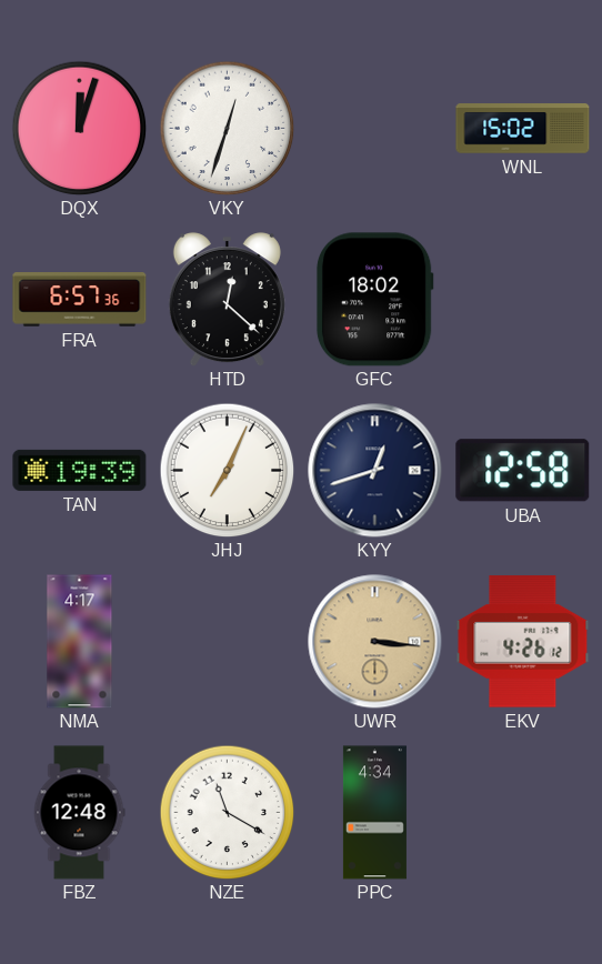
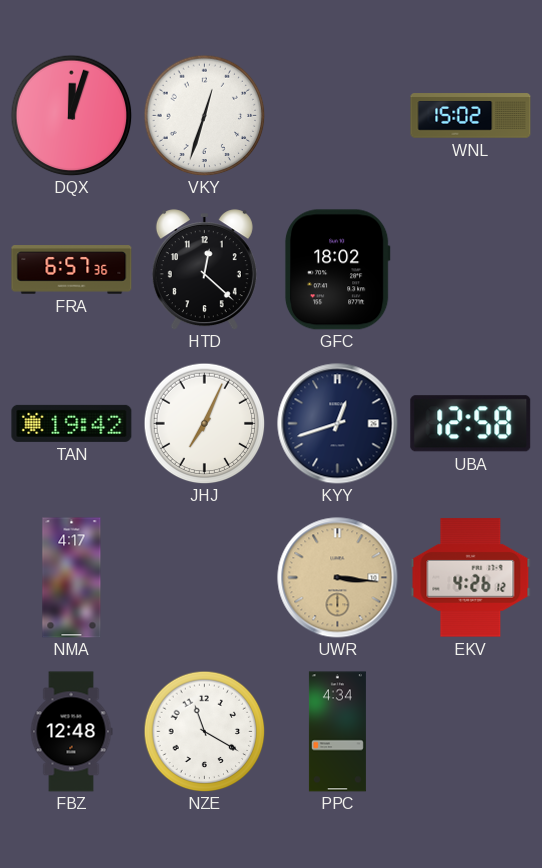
TAN: 19:39 -> 19:42 (72, 423)
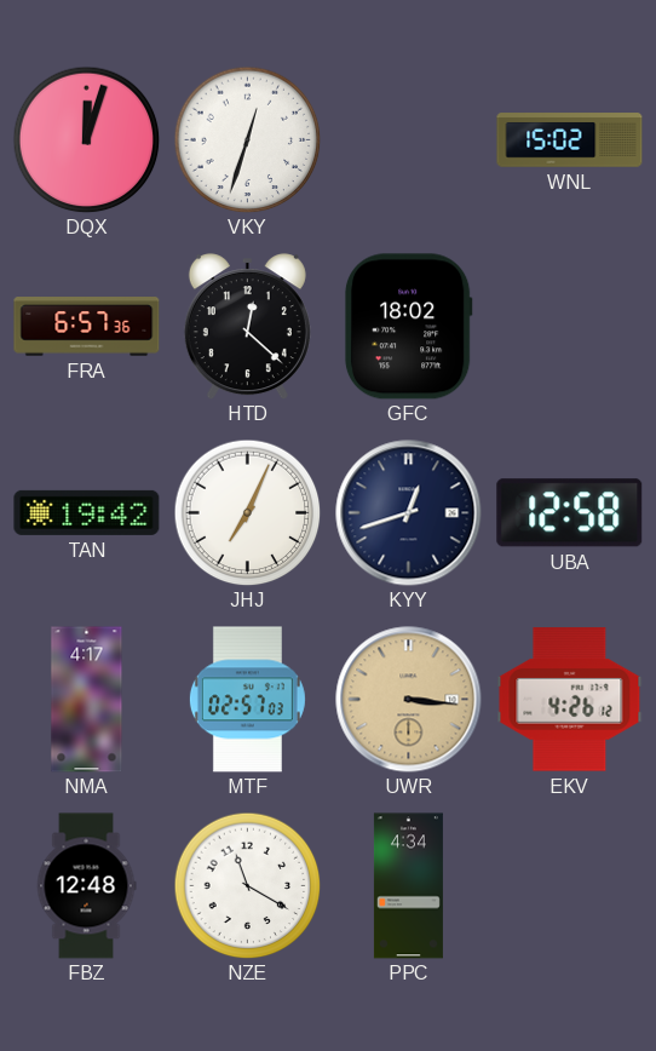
MTF: none -> 02:57 (247, 700)
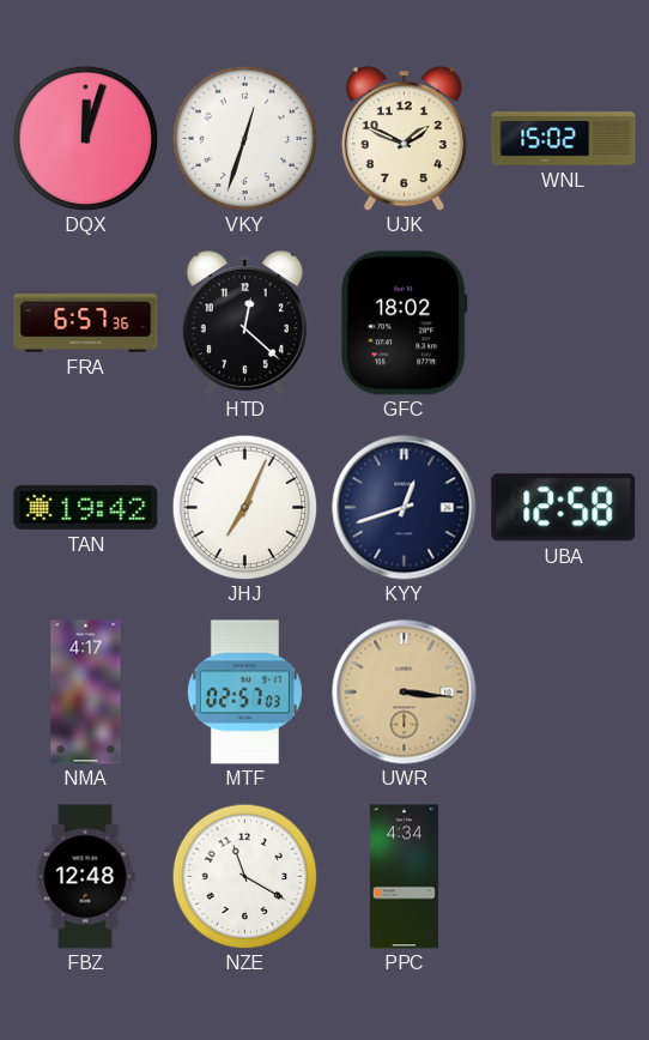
UJK: none -> 1:49 (404, 139)
EKV: 4:26 -> none (570, 700)
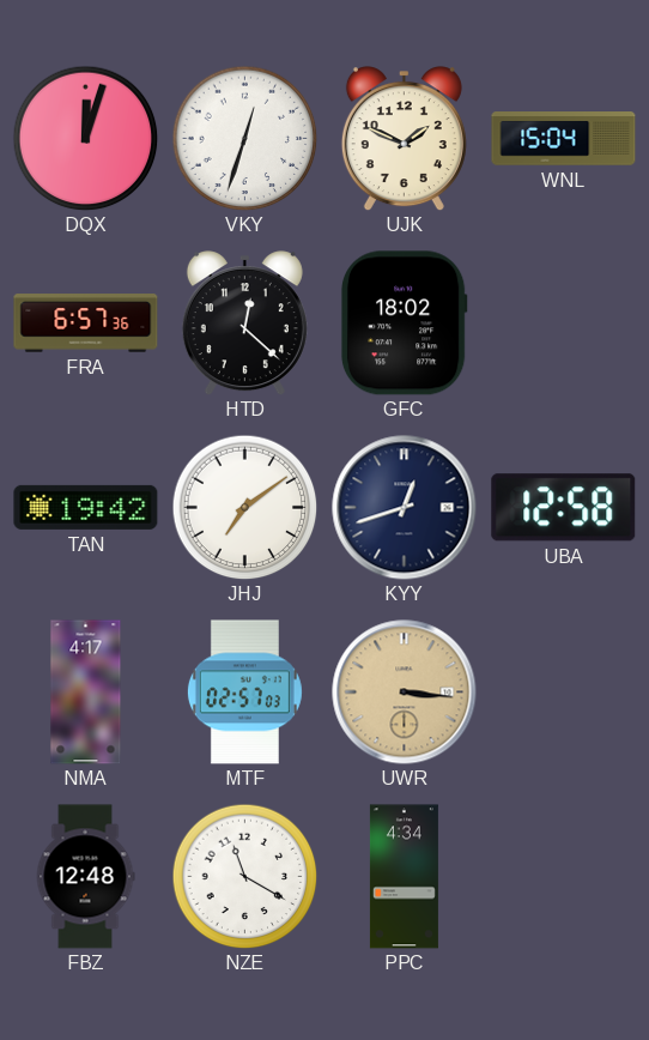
WNL: 15:02 -> 15:04 (564, 139)
JHJ: 7:04 -> 7:09 (244, 507)
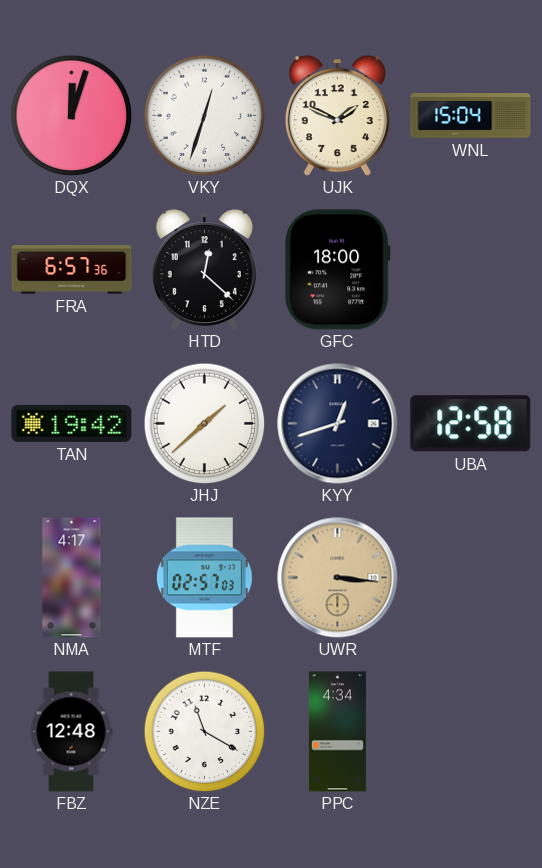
GFC: 18:02 -> 18:00 (337, 270)
JHJ: 7:09 -> 1:38 (204, 423)
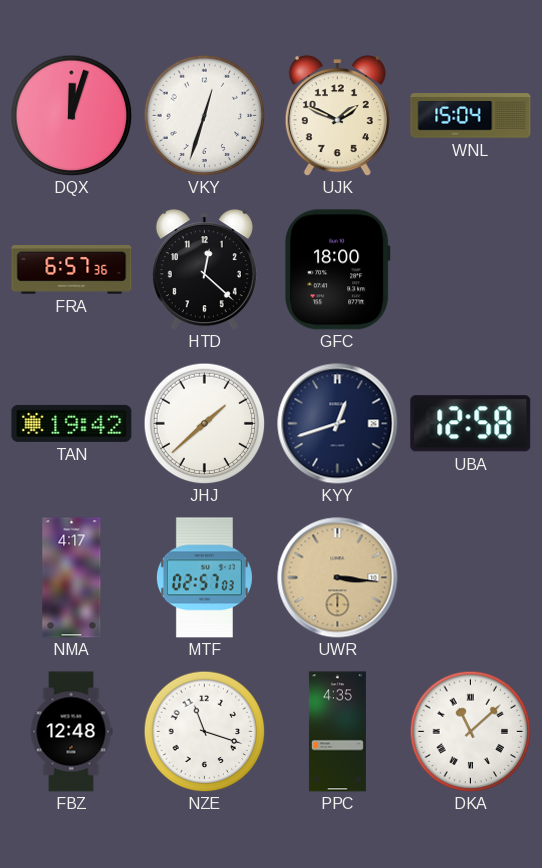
NZE: 11:20 -> 11:18 (204, 731)
PPC: 4:34 -> 4:35 (337, 732)
DKA: none -> 11:08 (470, 731)
